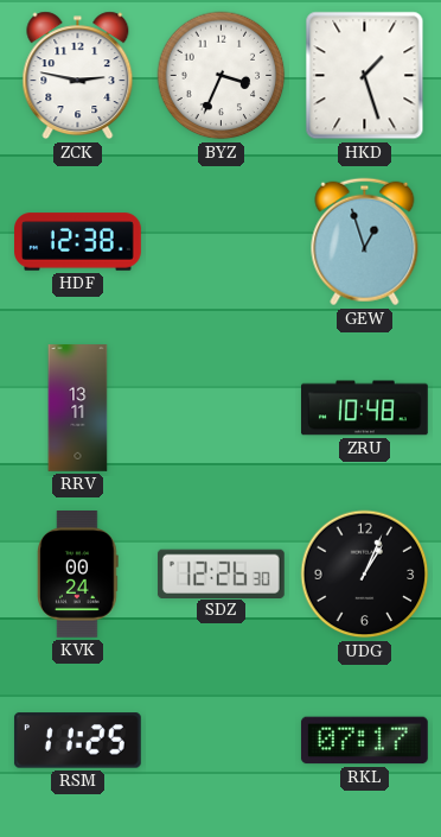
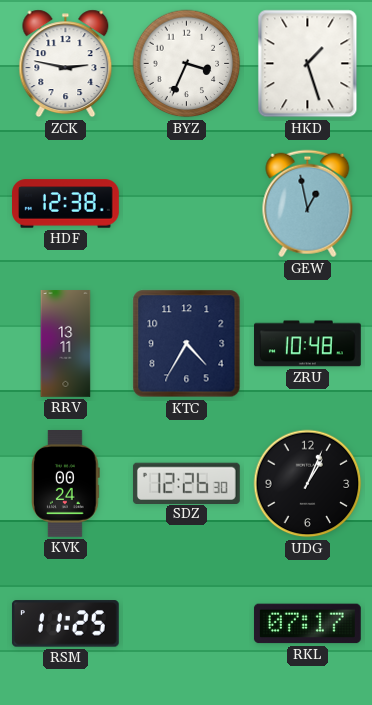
GEW: 12:57 -> 12:58 (308, 204)
KTC: none -> 4:35 (187, 344)
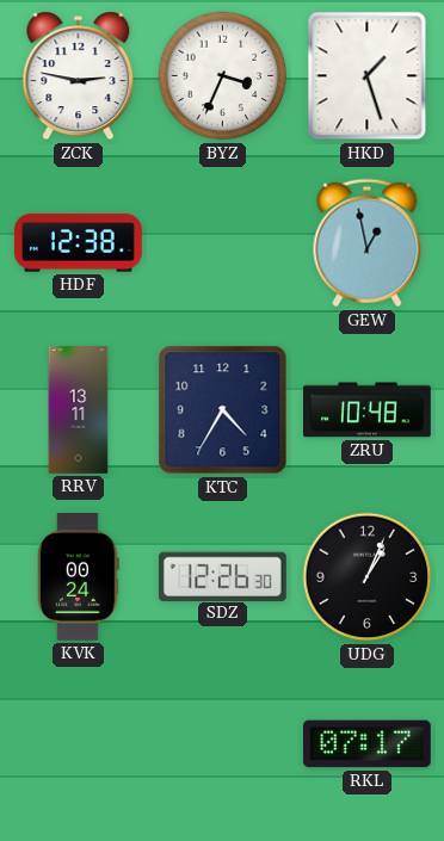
RSM: 11:25 -> none (65, 624)
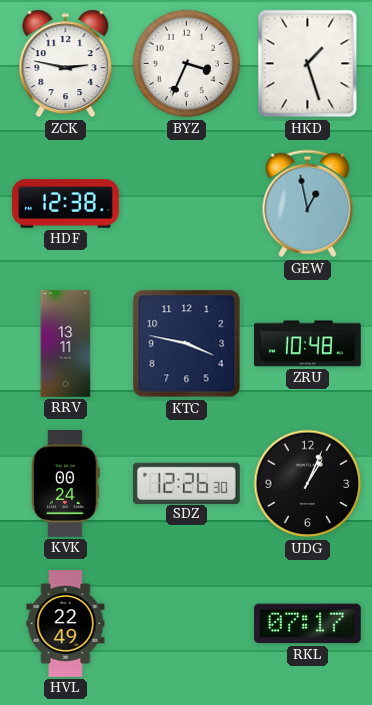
KTC: 4:35 -> 3:47 (187, 344)
HVL: none -> 22:49 (66, 624)
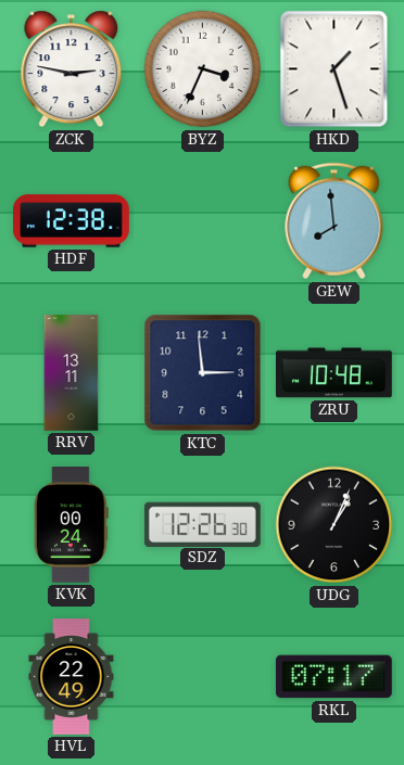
GEW: 12:58 -> 7:59 (334, 221)
KTC: 3:47 -> 2:59 (203, 373)
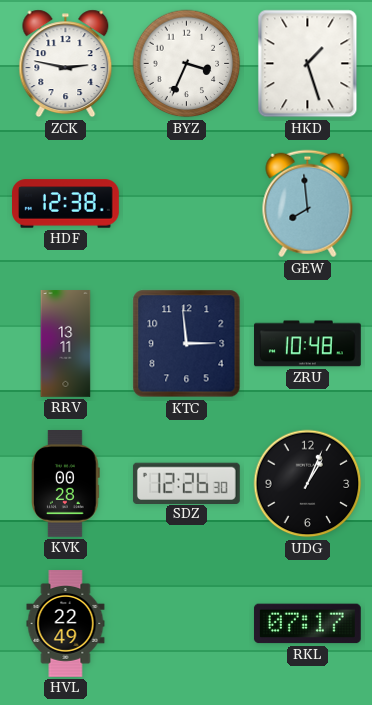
KVK: 00:24 -> 00:28 (66, 484)
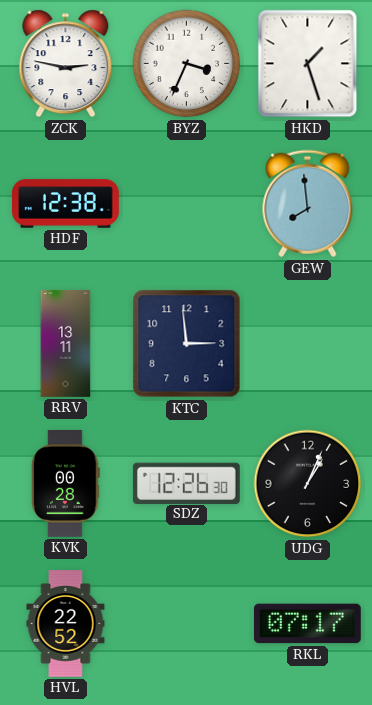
ZRU: 10:48 -> none (308, 344)
HVL: 22:49 -> 22:52 (66, 624)
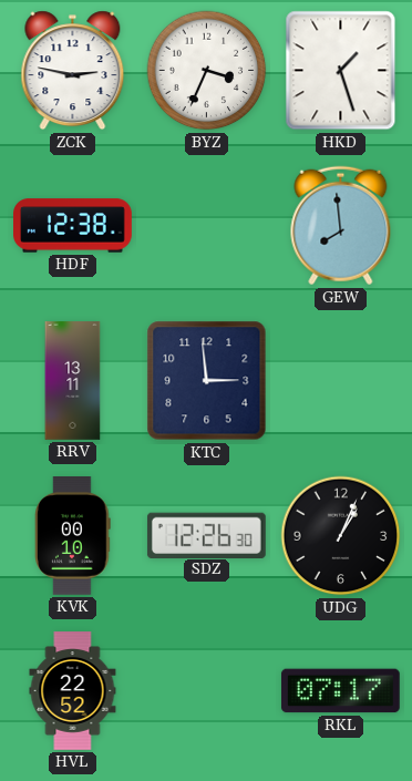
KVK: 00:28 -> 00:10 (73, 536)
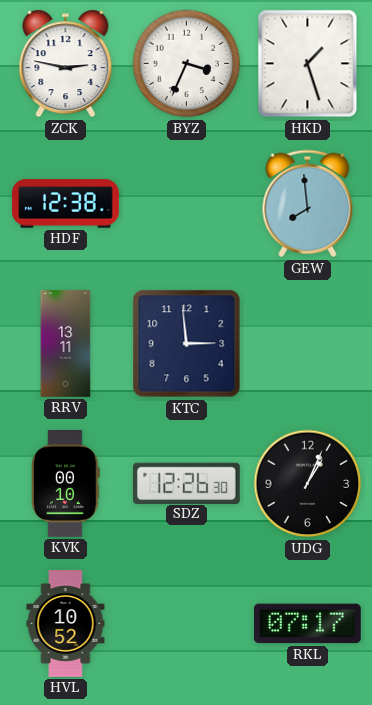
HVL: 22:52 -> 10:52 (66, 624)
